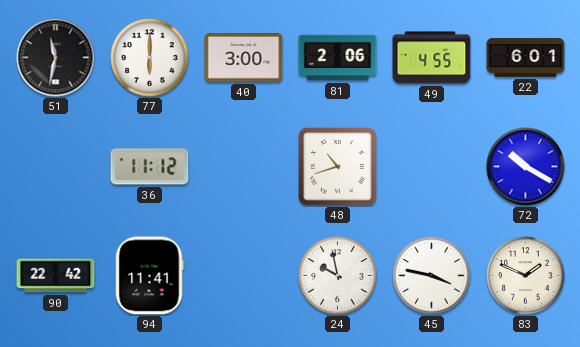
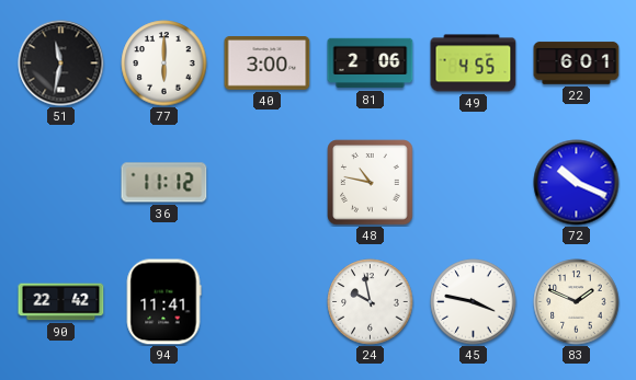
48: 10:42 -> 10:47 (371, 183)
72: 10:20 -> 10:19 (577, 183)
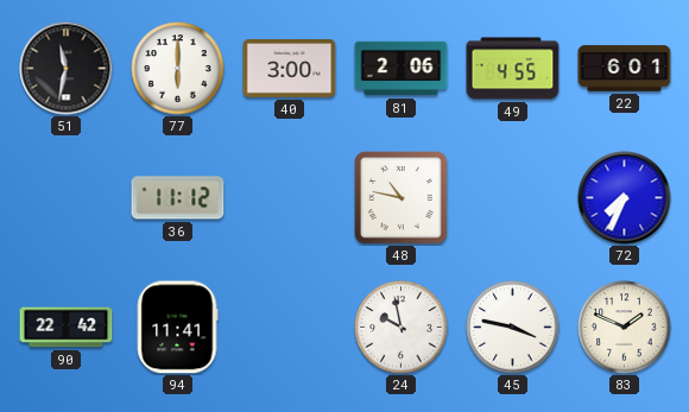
72: 10:19 -> 7:34 (625, 198)
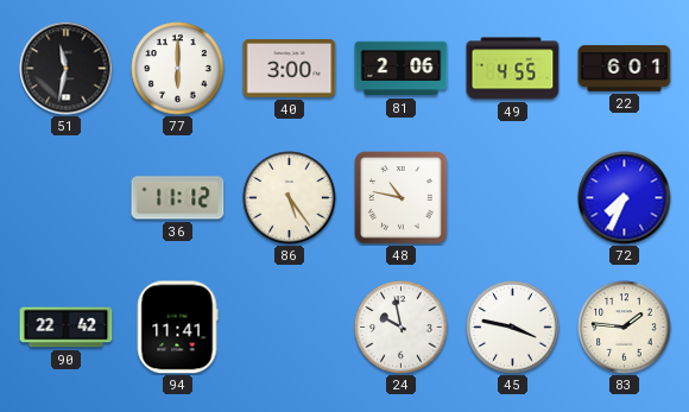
86: none -> 5:24 (290, 198)
83: 1:49 -> 1:46 (625, 328)
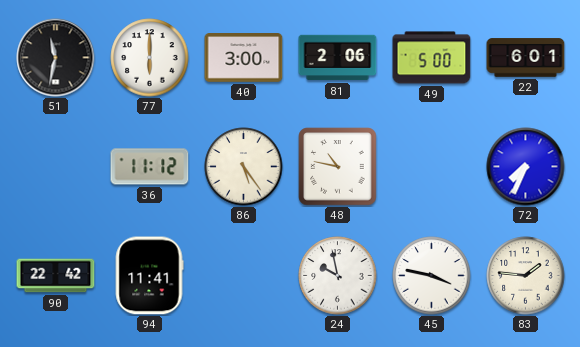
49: 4:55 -> 5:00 (432, 58)
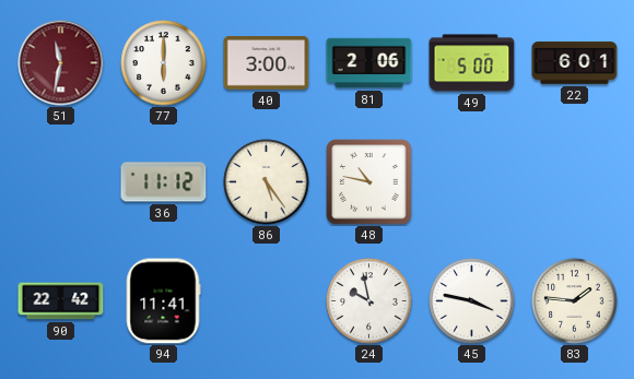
51 dial: black -> burgundy (61, 63)
72: 7:34 -> none (526, 167)
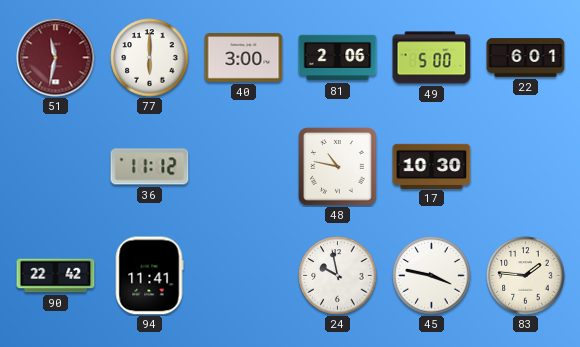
86: 5:24 -> none (267, 182)
17: none -> 10:30 (432, 166)
